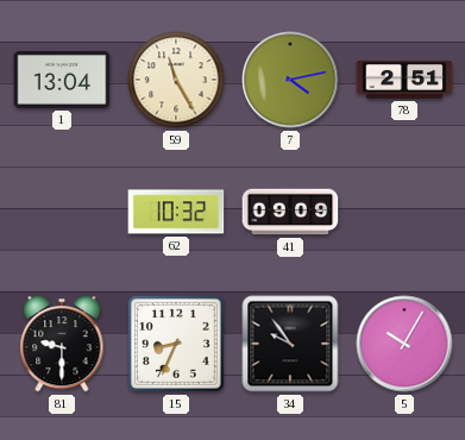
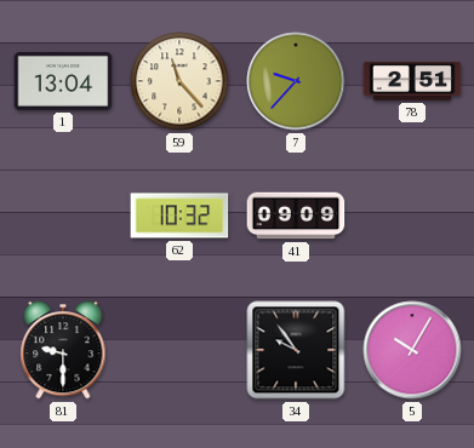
59: 11:25 -> 11:23 (179, 81)
7: 4:13 -> 9:37 (296, 81)
15: 8:34 -> none (176, 344)
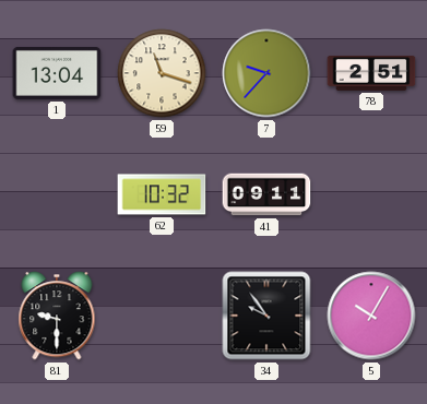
59: 11:23 -> 11:18 (162, 73)
41: 09:09 -> 09:11 (266, 194)
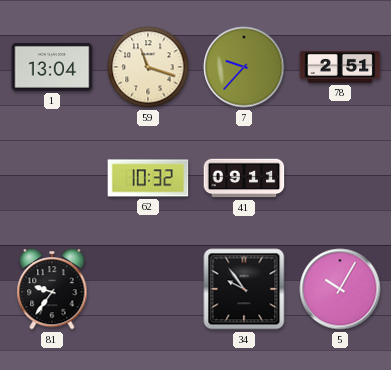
81: 9:30 -> 9:36 (52, 289)
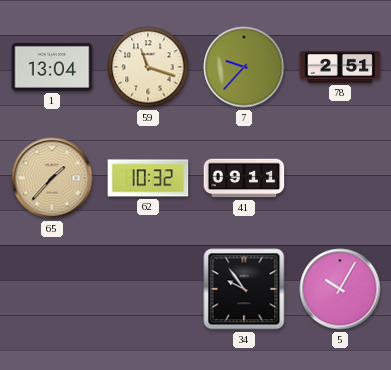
65: none -> 1:37 (52, 178)
81: 9:36 -> none (52, 289)
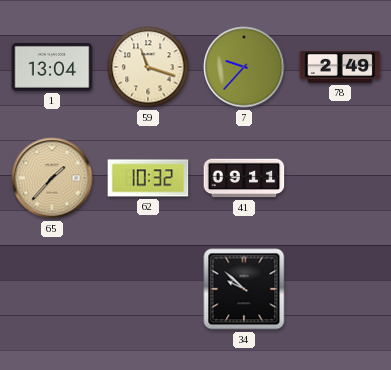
78: 2:51 -> 2:49 (340, 67)
34: 9:54 -> 9:52 (244, 289)
5: 10:05 -> none (340, 289)
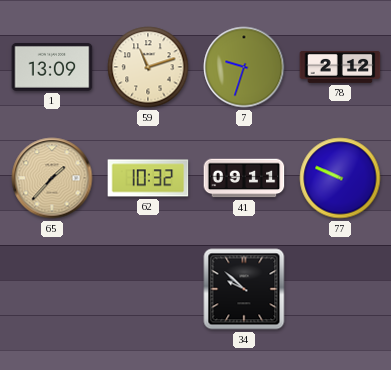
1: 13:04 -> 13:09 (52, 67)
59: 11:18 -> 11:12 (148, 67)
7: 9:37 -> 9:33 (244, 67)
78: 2:49 -> 2:12 (340, 67)
77: none -> 9:49 (340, 178)
